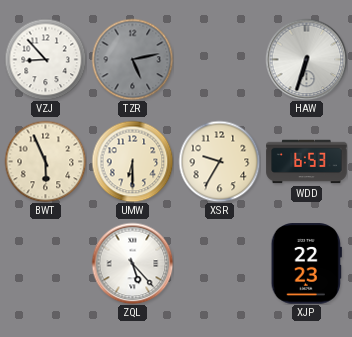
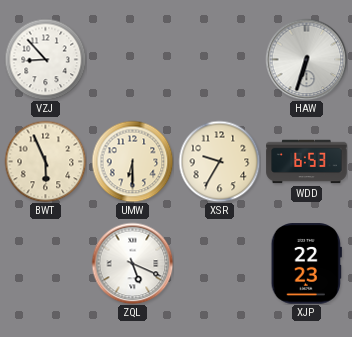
TZR: 5:13 -> none (132, 59)
ZQL: 5:23 -> 5:19 (132, 263)
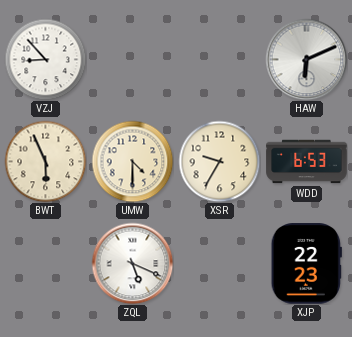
HAW: 6:33 -> 6:11 (306, 59)
UMW: 6:30 -> 4:30 (132, 161)
